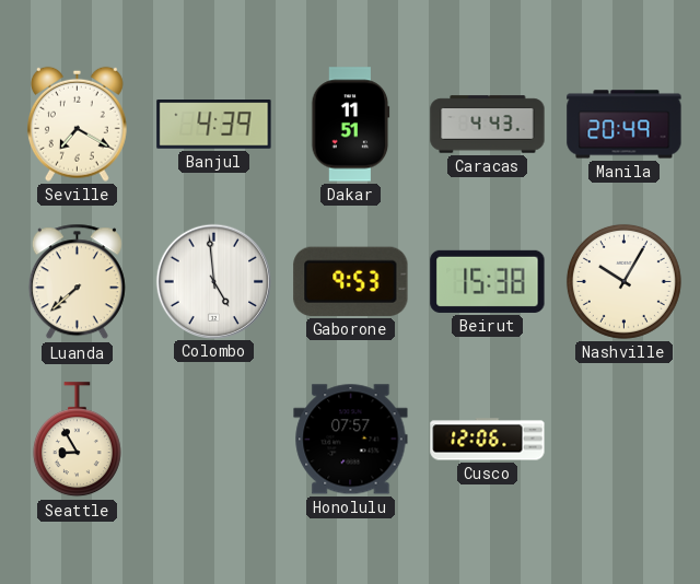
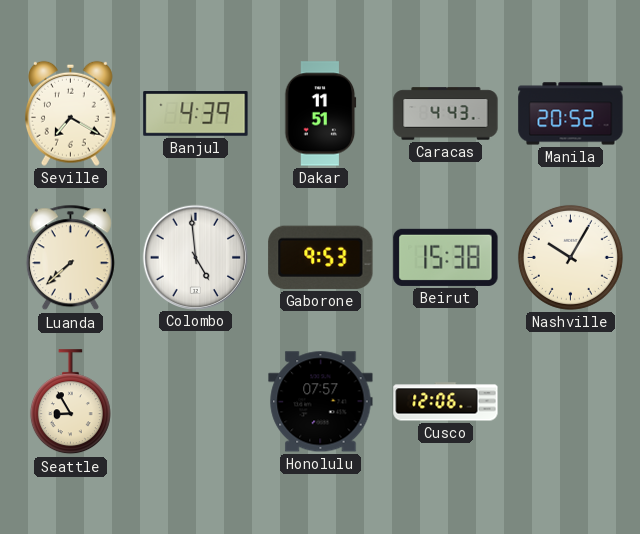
Manila: 20:49 -> 20:52 (571, 114)
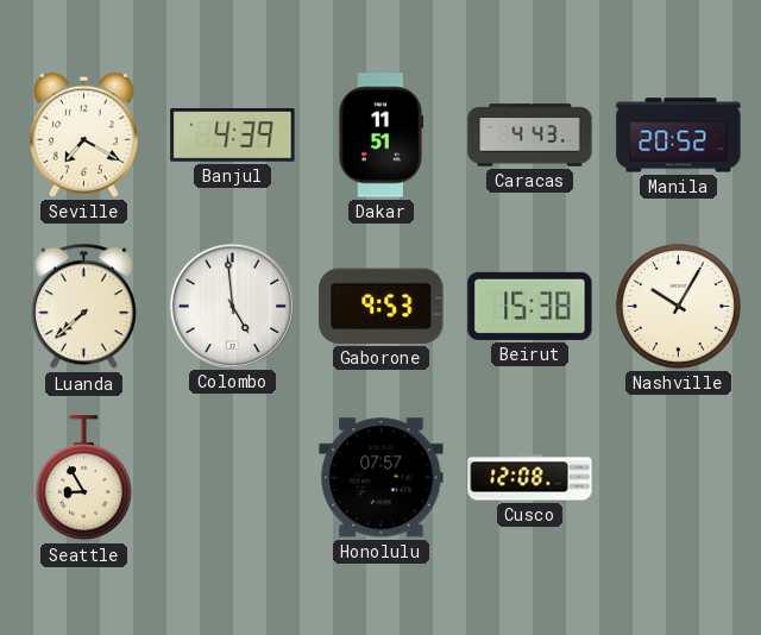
Cusco: 12:06 -> 12:08 (530, 478)
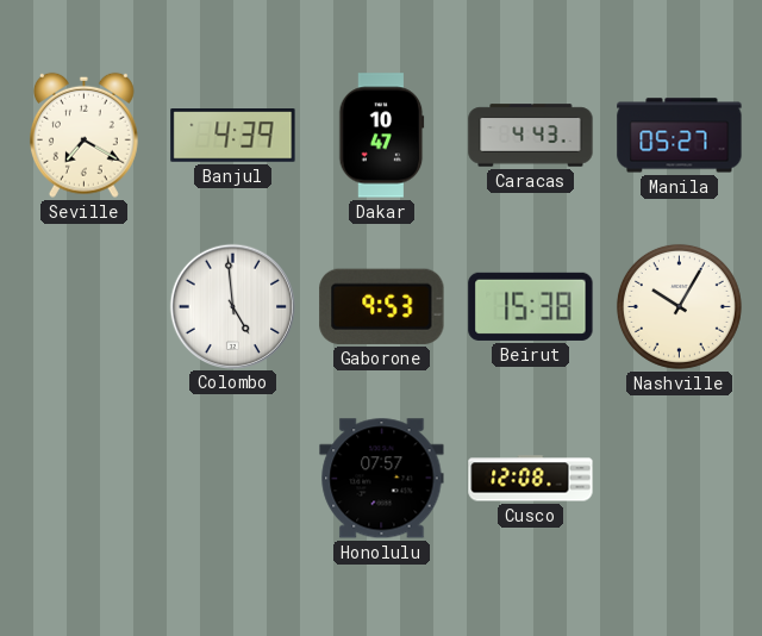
Dakar: 11:51 -> 10:47 (382, 136)
Manila: 20:52 -> 05:27 (680, 136)
Luanda: 7:38 -> none (83, 307)
Seattle: 8:55 -> none (83, 478)
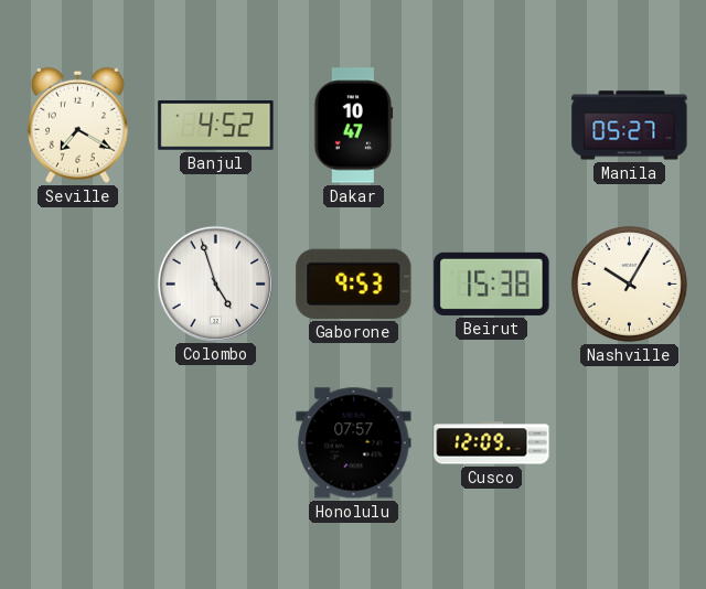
Banjul: 4:39 -> 4:52 (216, 126)
Caracas: 4:43 -> none (531, 136)
Colombo: 4:59 -> 4:57 (215, 283)
Cusco: 12:08 -> 12:09 (492, 443)
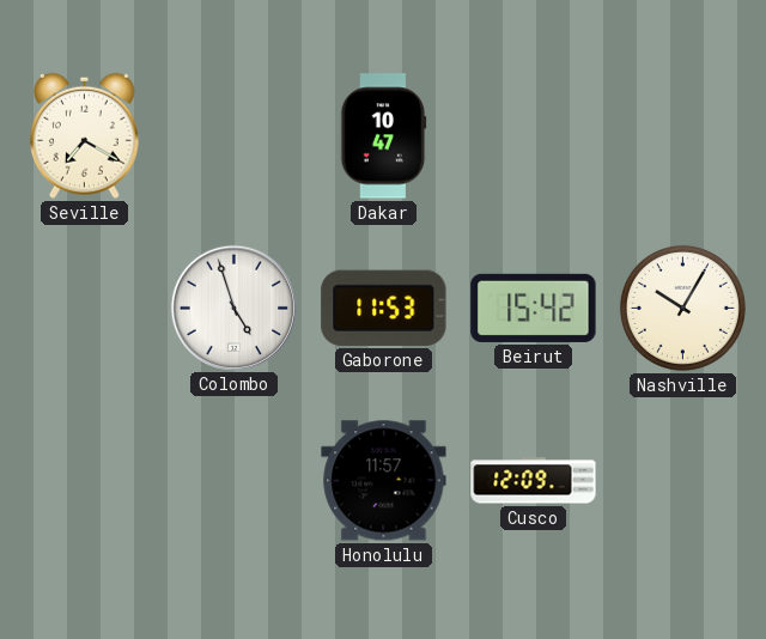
Banjul: 4:52 -> none (216, 126)
Manila: 05:27 -> none (630, 126)
Gaborone: 9:53 -> 11:53 (384, 308)
Beirut: 15:38 -> 15:42 (534, 308)
Honolulu: 07:57 -> 11:57 (384, 481)
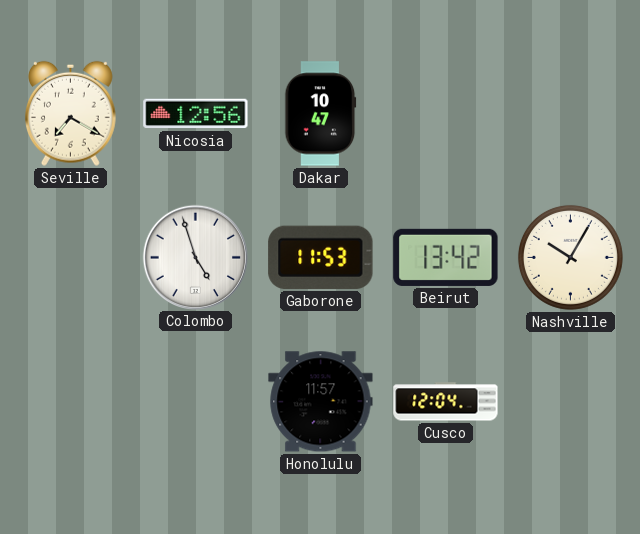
Nicosia: none -> 12:56 (196, 114)
Beirut: 15:42 -> 13:42 (446, 257)
Cusco: 12:09 -> 12:04 (446, 402)
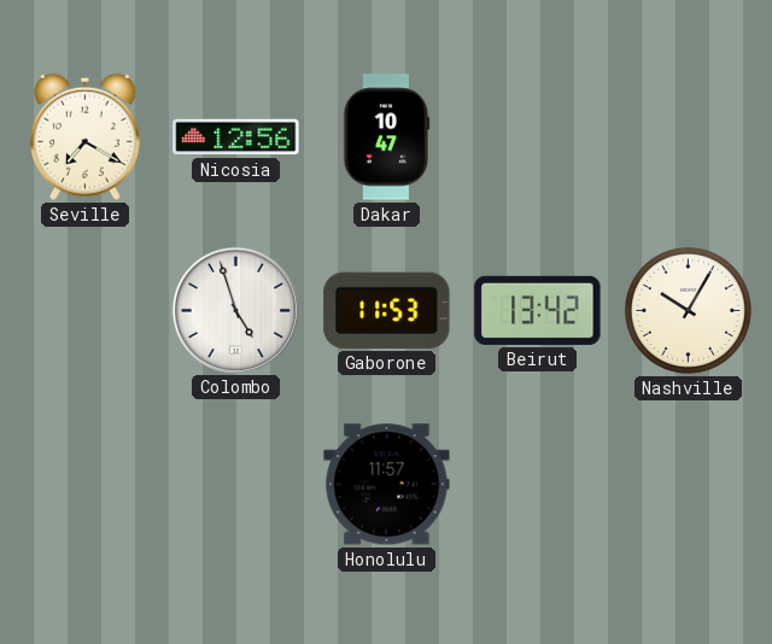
Cusco: 12:04 -> none (446, 402)
